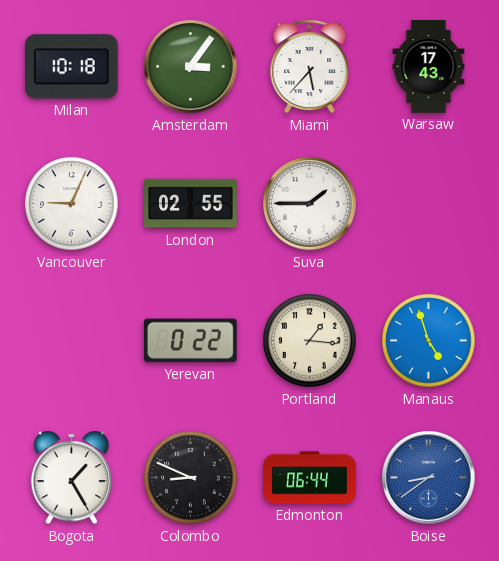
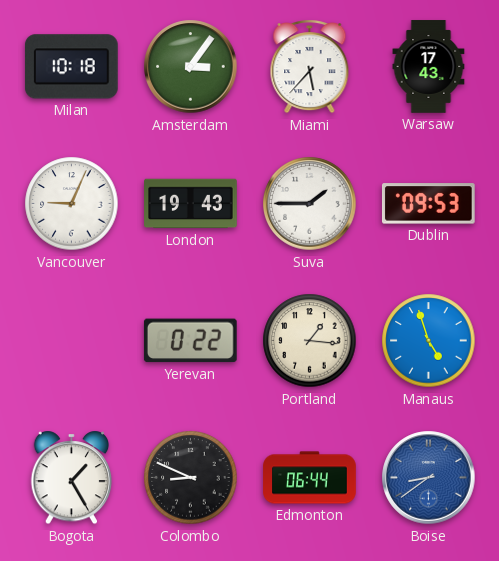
London: 02:55 -> 19:43 (191, 204)
Dublin: none -> 09:53 (428, 204)
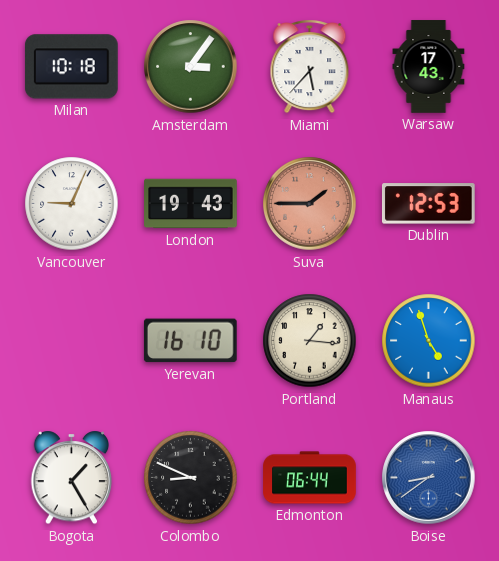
Suva dial: white -> salmon (310, 204)
Dublin: 09:53 -> 12:53 (428, 204)
Yerevan: 0:22 -> 16:10 (190, 341)
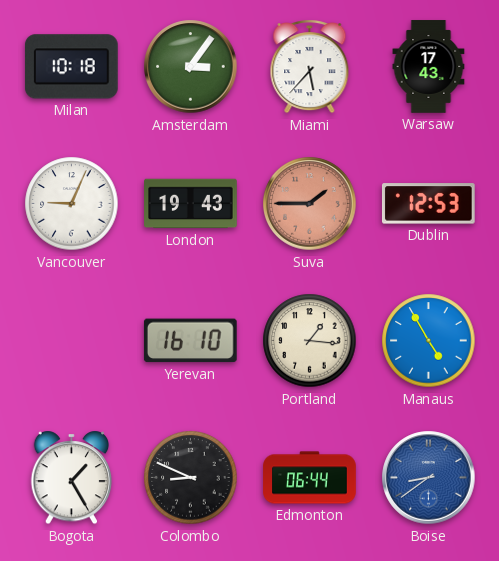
Manaus: 4:57 -> 4:55 (429, 341)
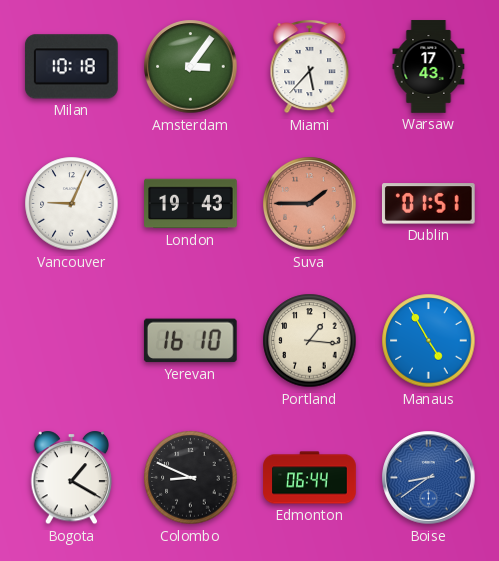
Dublin: 12:53 -> 01:51 (428, 204)
Bogota: 1:25 -> 1:20 (72, 478)
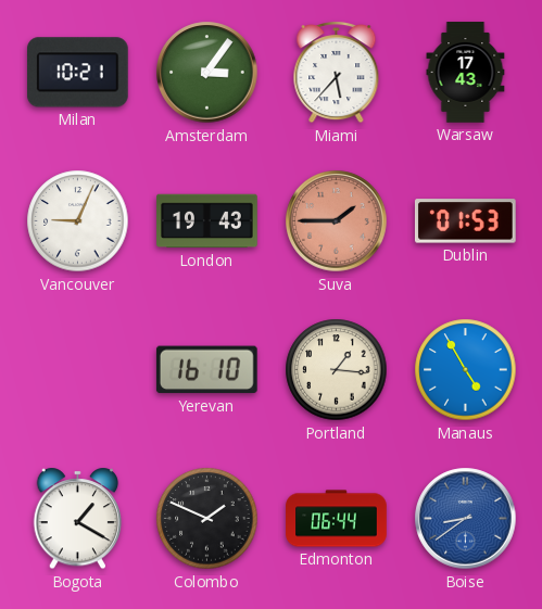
Milan: 10:18 -> 10:21 (77, 73)
Dublin: 01:51 -> 01:53 (465, 221)
Colombo: 8:49 -> 1:49 (207, 519)
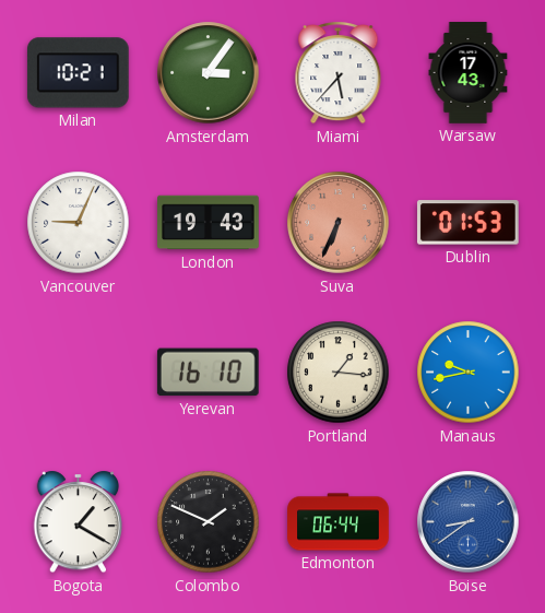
Suva: 1:45 -> 6:34 (339, 223)
Manaus: 4:55 -> 9:43 (469, 373)
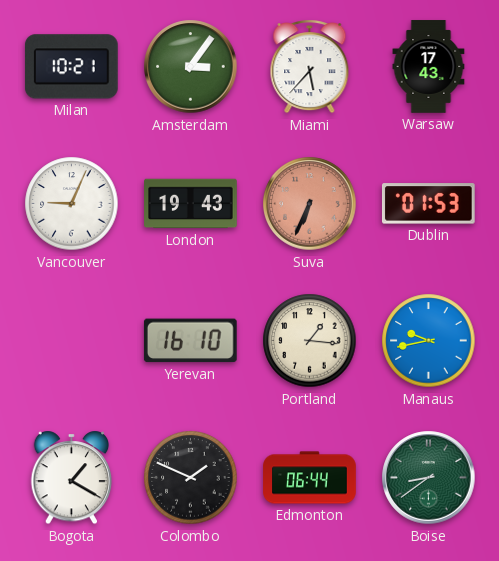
Boise dial: blue -> green (429, 478)
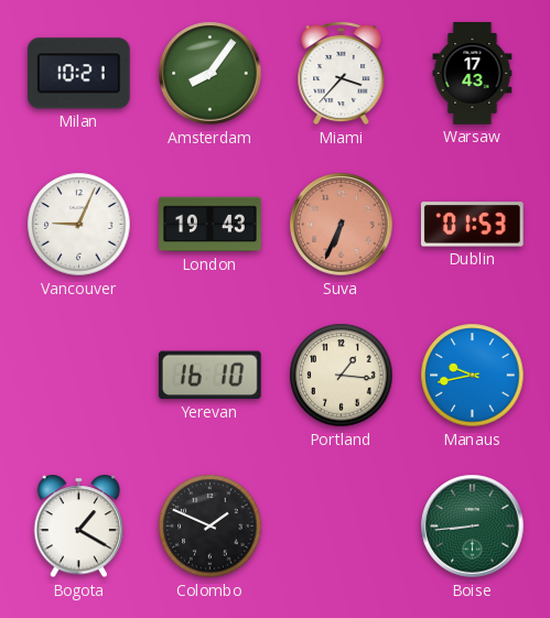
Amsterdam: 3:06 -> 8:06 (211, 74)
Miami: 5:37 -> 3:37 (342, 74)
Edmonton: 06:44 -> none (310, 478)
Boise: 8:39 -> 8:44 (473, 527)
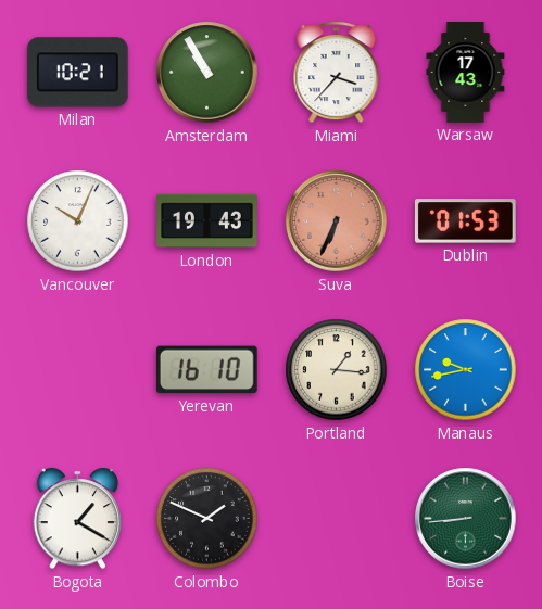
Amsterdam: 8:06 -> 10:55 (207, 73)
Vancouver: 9:04 -> 10:04 (78, 221)
